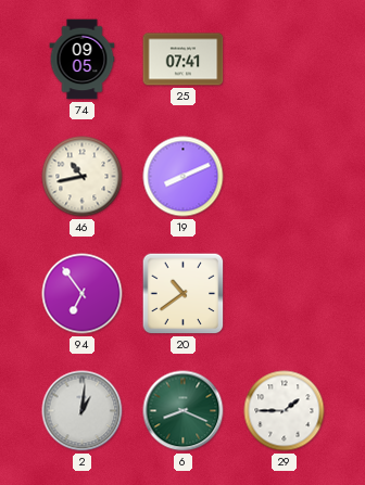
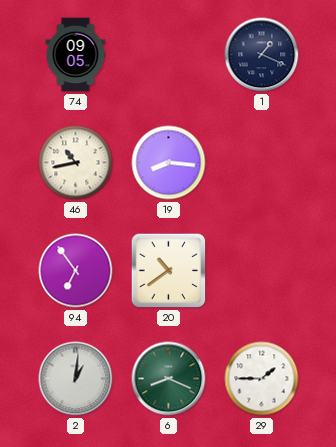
25: 07:41 -> none (184, 60)
1: none -> 1:19 (262, 55)
19: 8:11 -> 8:16 (169, 163)
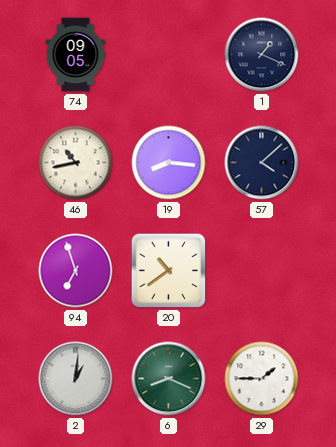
57: none -> 4:08 (262, 163)
94: 6:54 -> 6:57 (76, 271)
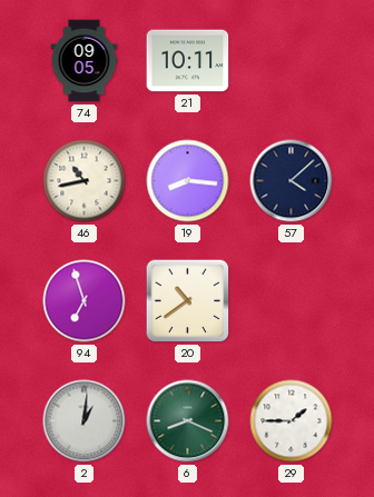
21: none -> 10:11 (188, 61)
1: 1:19 -> none (262, 55)
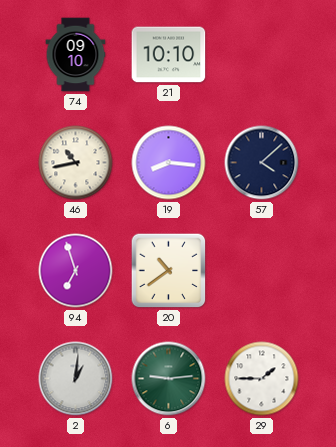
74: 09:05 -> 09:10 (76, 55)
21: 10:11 -> 10:10 (169, 55)
6: 8:19 -> 9:14 (169, 379)
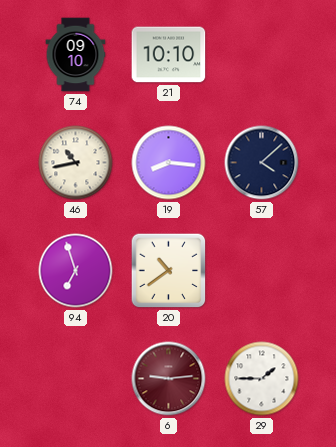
2: 1:01 -> none (76, 379)
6 dial: green -> burgundy (169, 379)
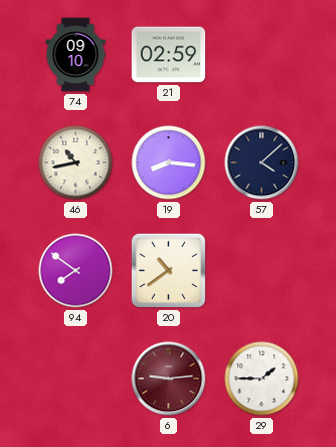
21: 10:10 -> 02:59 (169, 55)
94: 6:57 -> 7:51 (76, 271)
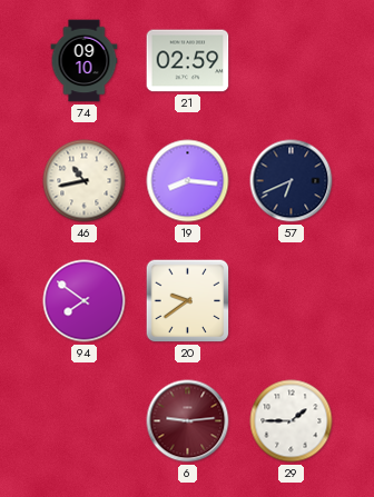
57: 4:08 -> 6:41 (292, 181)
20: 10:39 -> 9:39 (188, 301)
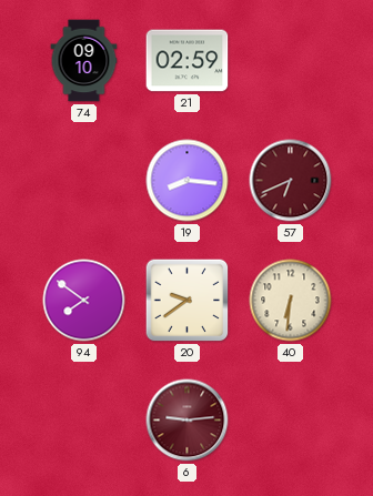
46: 10:43 -> none (85, 181)
57 dial: navy -> burgundy (291, 181)
40: none -> 6:31 (291, 301)
29: 1:45 -> none (292, 421)
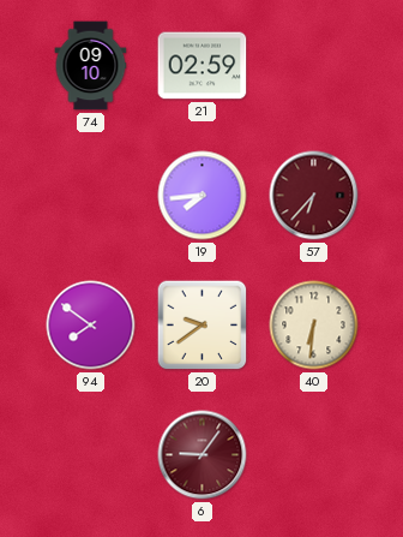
19: 8:16 -> 7:44 (203, 196)
57: 6:41 -> 6:37 (314, 196)
6: 9:14 -> 9:06 (203, 455)
